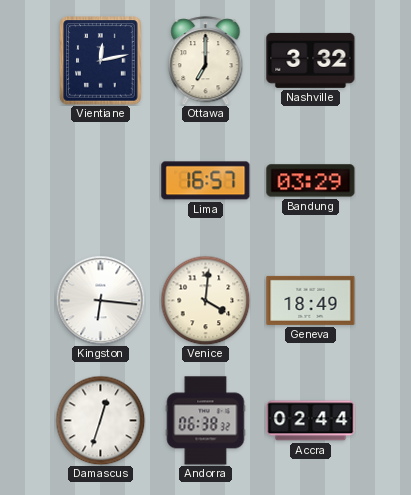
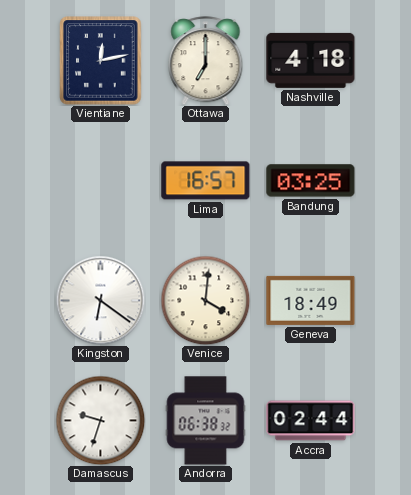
Nashville: 3:32 -> 4:18 (311, 60)
Bandung: 03:29 -> 03:25 (311, 181)
Kingston: 6:16 -> 6:21 (100, 300)
Damascus: 12:33 -> 9:33 (100, 420)
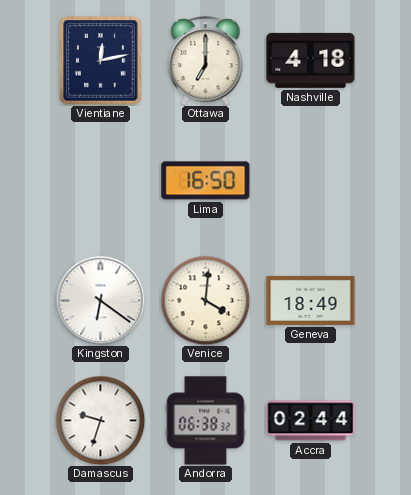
Lima: 16:57 -> 16:50 (206, 181)
Bandung: 03:25 -> none (311, 181)
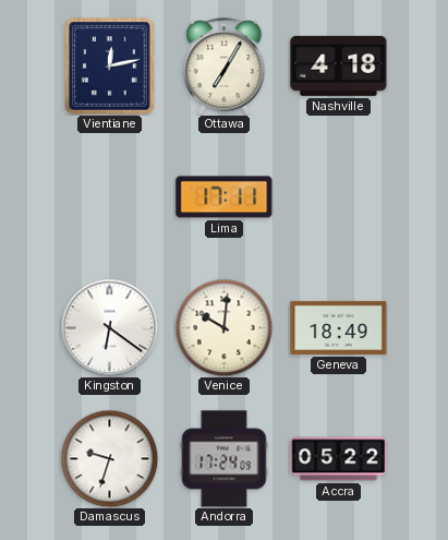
Ottawa: 7:00 -> 7:05 (225, 67)
Lima: 16:50 -> 17:11 (225, 197)
Venice: 4:01 -> 10:01 (223, 327)
Andorra: 06:38 -> 17:24 (225, 459)
Accra: 02:44 -> 05:22 (339, 459)
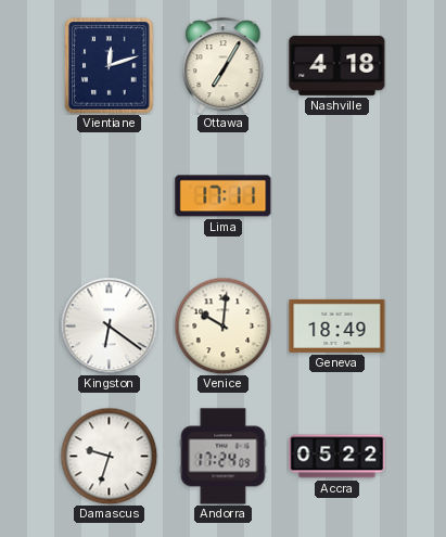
Vientiane: 12:13 -> 12:12 (110, 66)
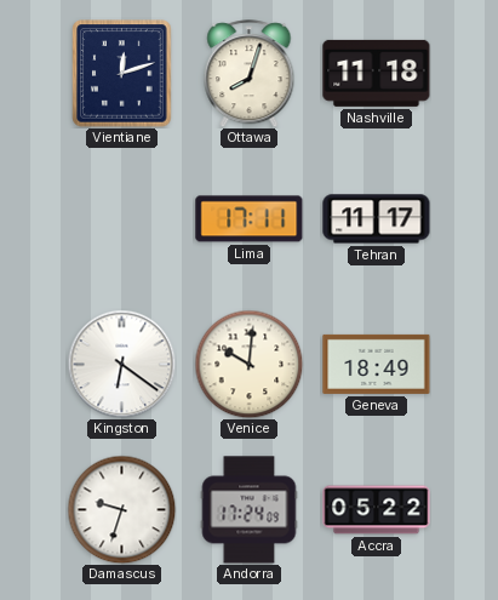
Ottawa: 7:05 -> 8:03 (250, 74)
Nashville: 4:18 -> 11:18 (377, 73)
Tehran: none -> 11:17 (377, 219)
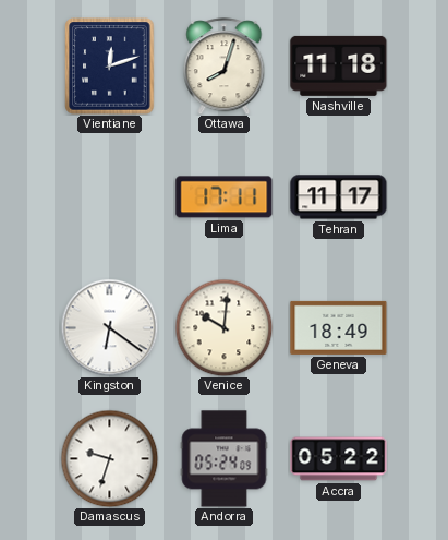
Andorra: 17:24 -> 05:24 (225, 459)
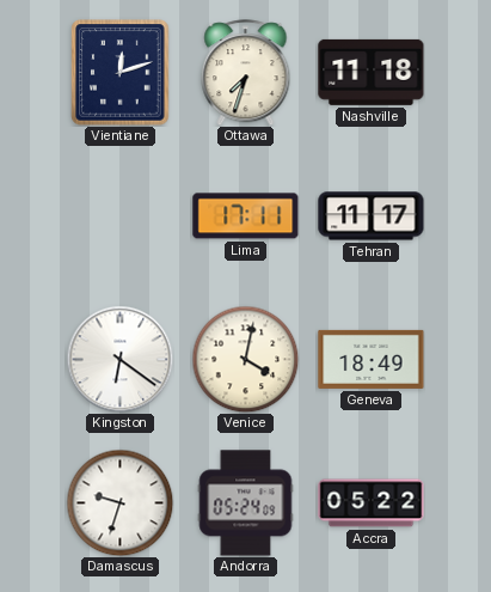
Ottawa: 8:03 -> 7:33 (246, 73)
Venice: 10:01 -> 4:02 (245, 359)
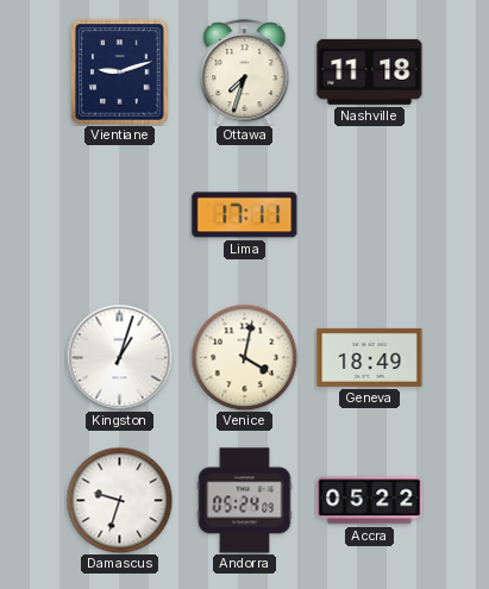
Vientiane: 12:12 -> 9:12 (120, 73)
Tehran: 11:17 -> none (372, 216)
Kingston: 6:21 -> 1:03 (119, 357)
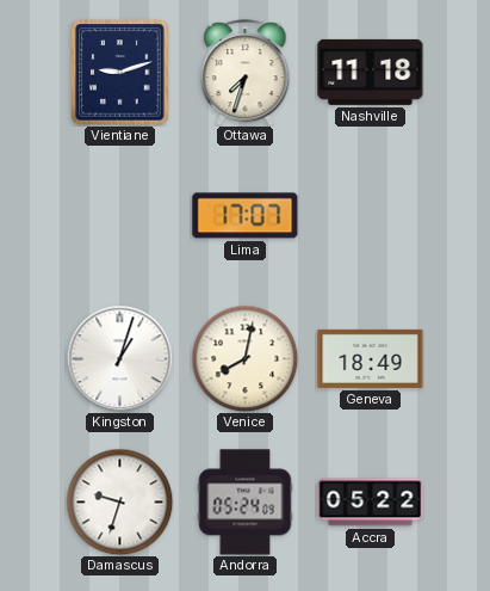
Lima: 17:11 -> 17:07 (246, 216)
Venice: 4:02 -> 8:02 (244, 358)
